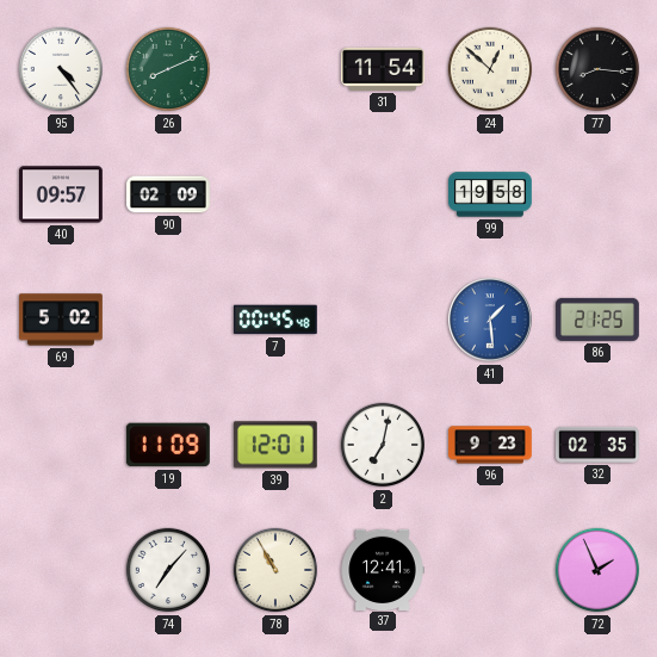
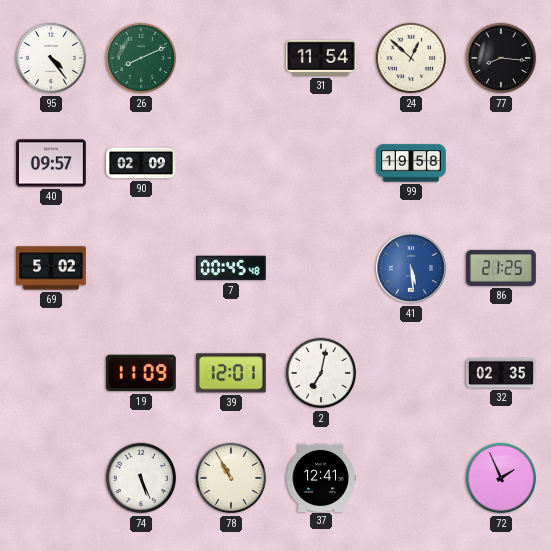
41: 1:29 -> 5:29 (411, 268)
96: 9:23 -> none (491, 445)
74: 7:07 -> 5:26 (141, 478)
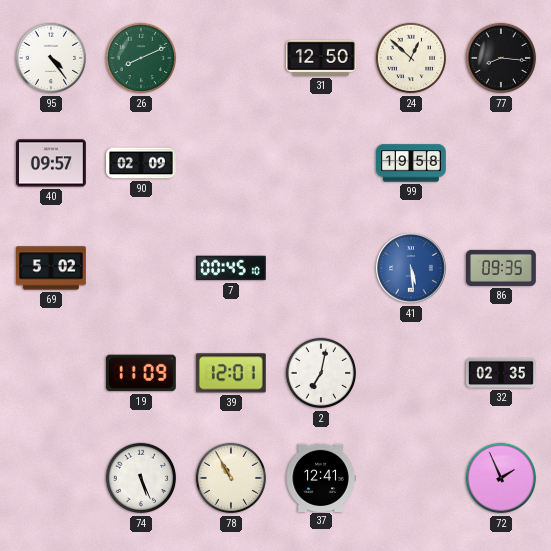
31: 11:54 -> 12:50 (321, 58)
7: 00:45:48 -> 00:45:10 (231, 268)
86: 21:25 -> 09:35 (502, 268)
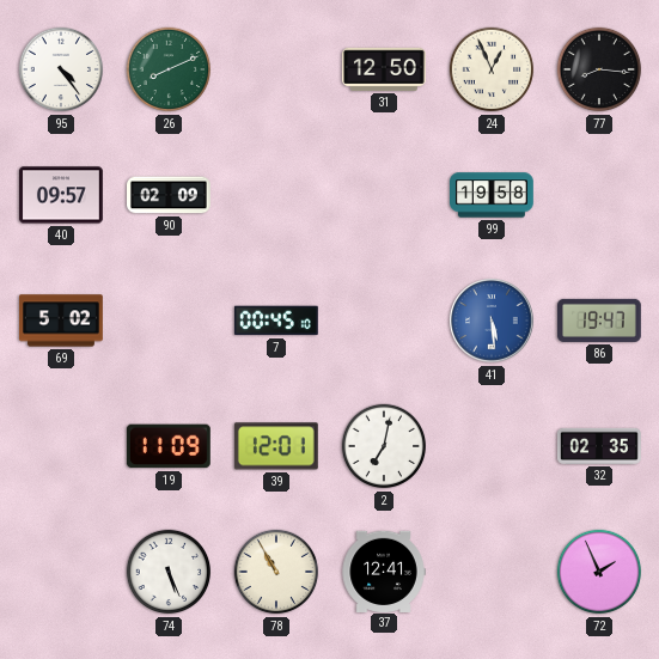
24: 12:52 -> 12:56 (492, 69)
86: 09:35 -> 19:47 (600, 321)
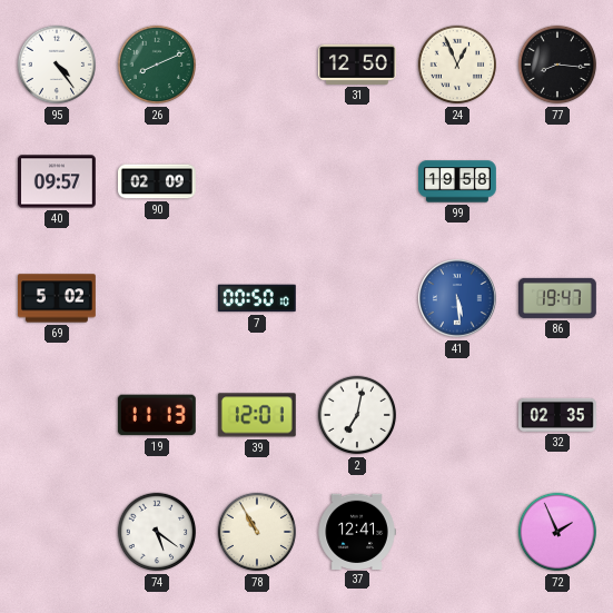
7: 00:45 -> 00:50 (257, 298)
19: 11:09 -> 11:13 (157, 415)
74: 5:26 -> 5:21 (157, 532)
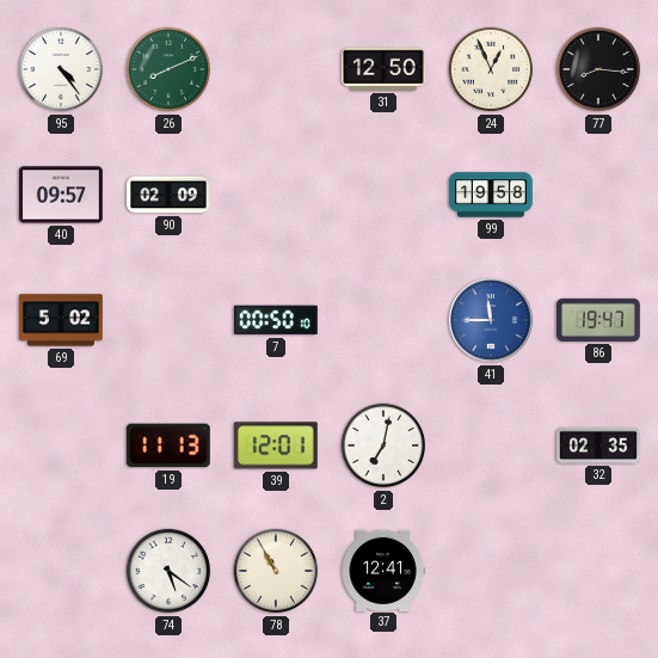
41: 5:29 -> 11:45 (491, 320)
72: 1:56 -> none (557, 532)
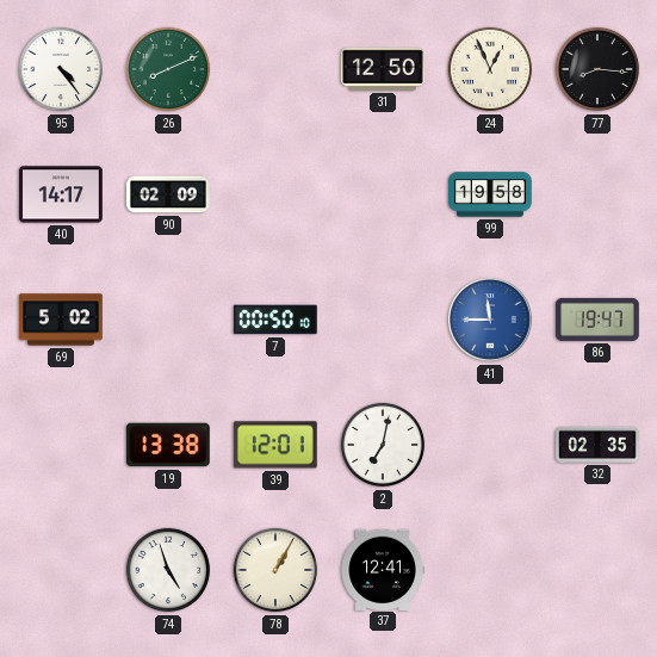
40: 09:57 -> 14:17 (62, 194)
19: 11:13 -> 13:38 (168, 445)
74: 5:21 -> 4:57 (168, 570)
78: 10:55 -> 1:05 (275, 570)
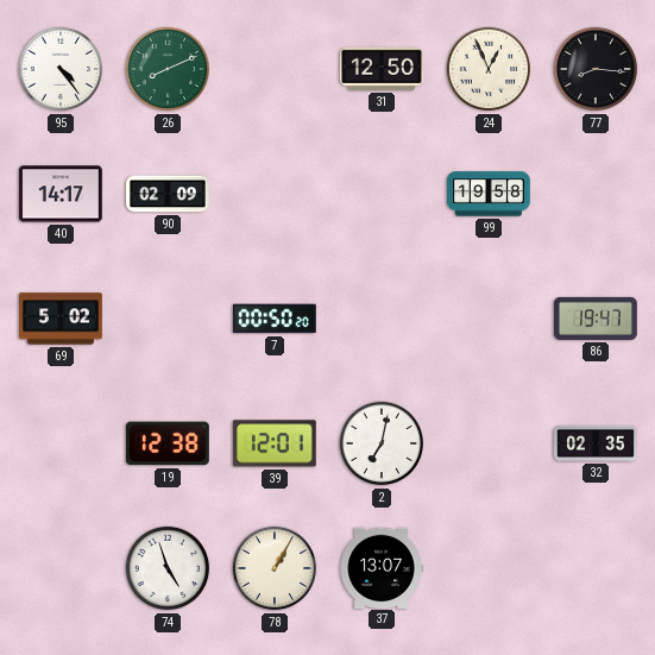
7: 00:50:10 -> 00:50:20 (275, 319)
41: 11:45 -> none (490, 320)
19: 13:38 -> 12:38 (168, 443)
37: 12:41 -> 13:07 (382, 567)
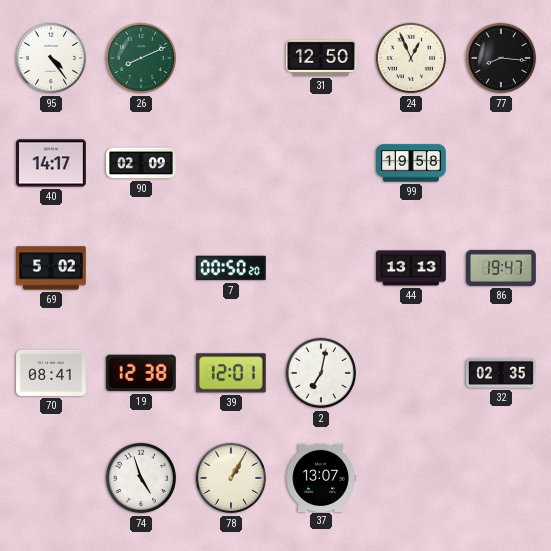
44: none -> 13:13 (412, 268)
70: none -> 08:41 (52, 373)
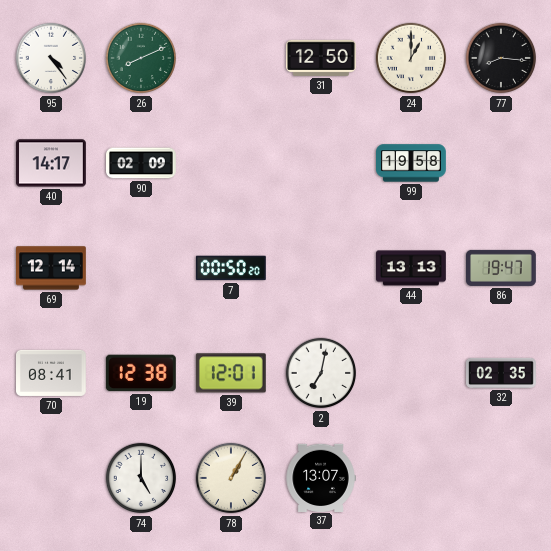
24: 12:56 -> 1:00 (411, 58)
69: 5:02 -> 12:14 (52, 268)
74: 4:57 -> 5:00 (141, 478)
